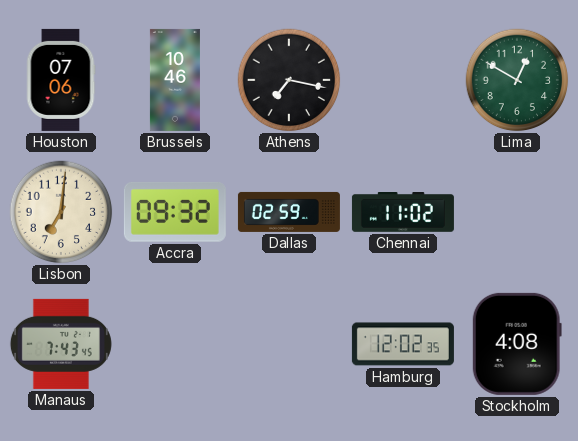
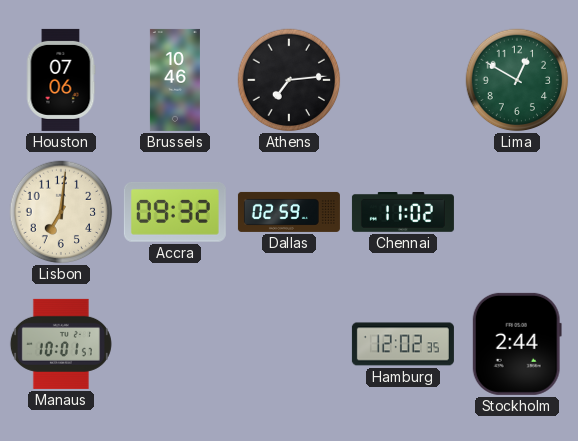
Athens: 7:17 -> 7:14 (289, 80)
Manaus: 7:43 -> 10:01 (61, 344)
Stockholm: 4:08 -> 2:44 (517, 344)
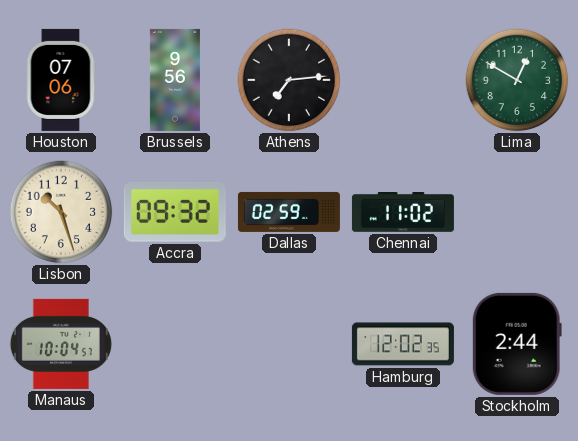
Brussels: 10:46 -> 9:56 (175, 80)
Lisbon: 7:01 -> 10:27 (61, 212)
Manaus: 10:01 -> 10:04 (61, 344)
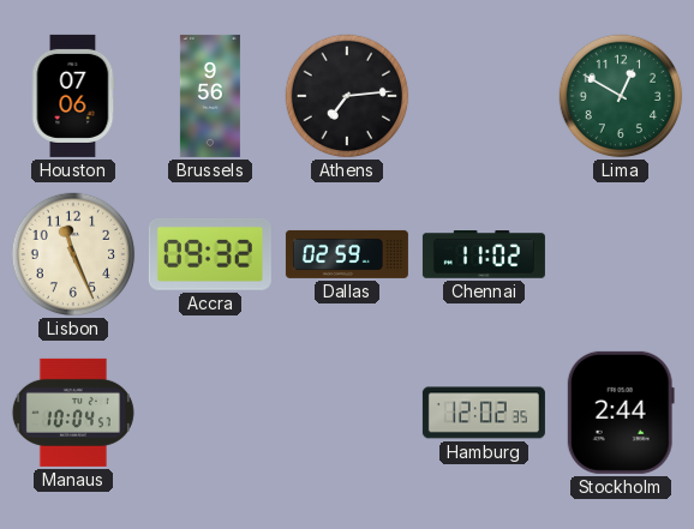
Lisbon: 10:27 -> 11:26 (73, 254)
